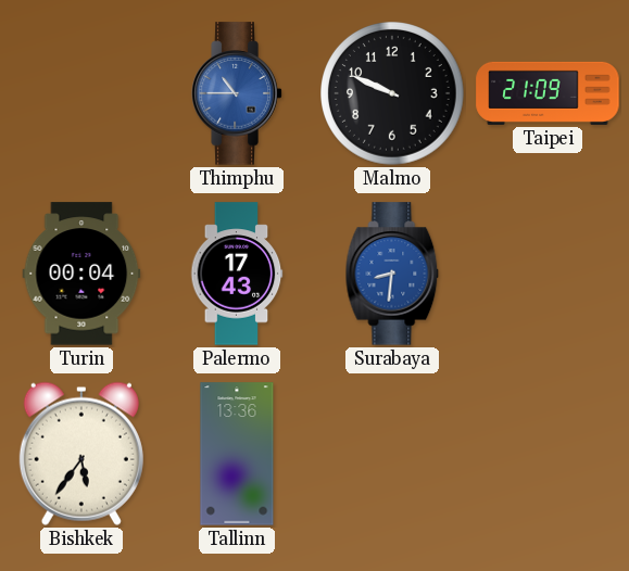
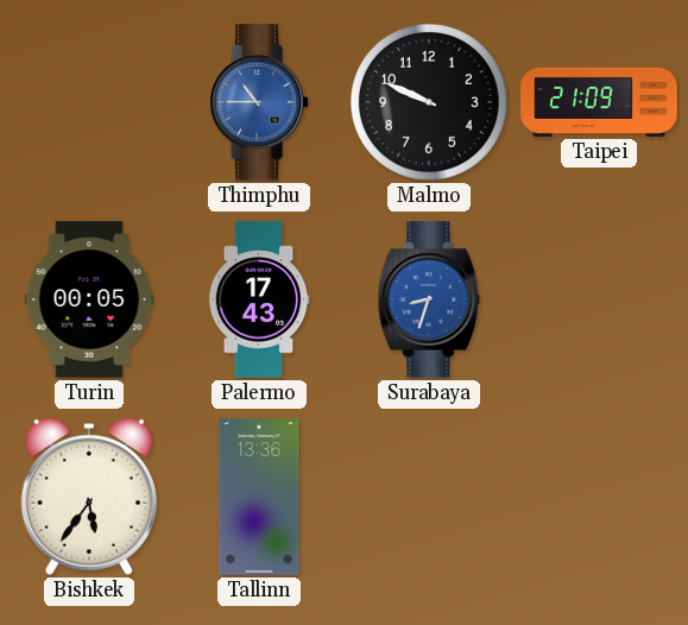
Turin: 00:04 -> 00:05 (89, 299)
Surabaya: 8:31 -> 8:33 (429, 299)
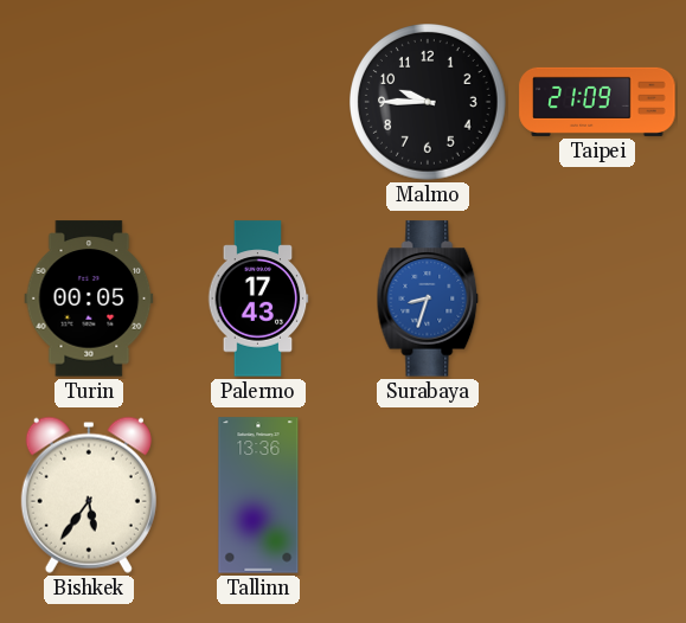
Thimphu: 10:45 -> none (259, 102)
Malmo: 9:49 -> 9:45 (429, 103)
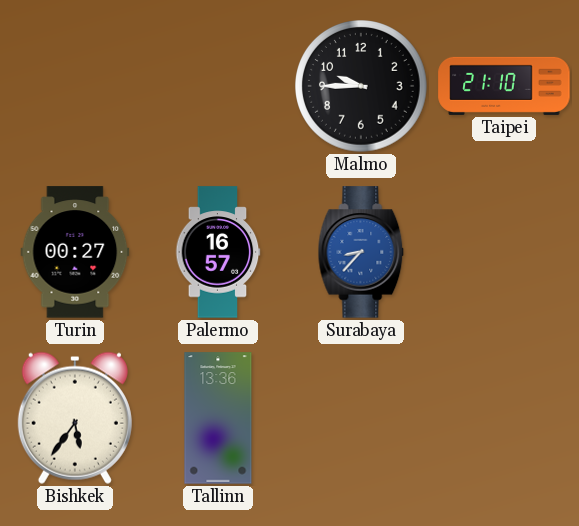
Taipei: 21:09 -> 21:10 (504, 86)
Turin: 00:05 -> 00:27 (75, 252)
Palermo: 17:43 -> 16:57 (218, 252)
Surabaya: 8:33 -> 8:37 (361, 252)
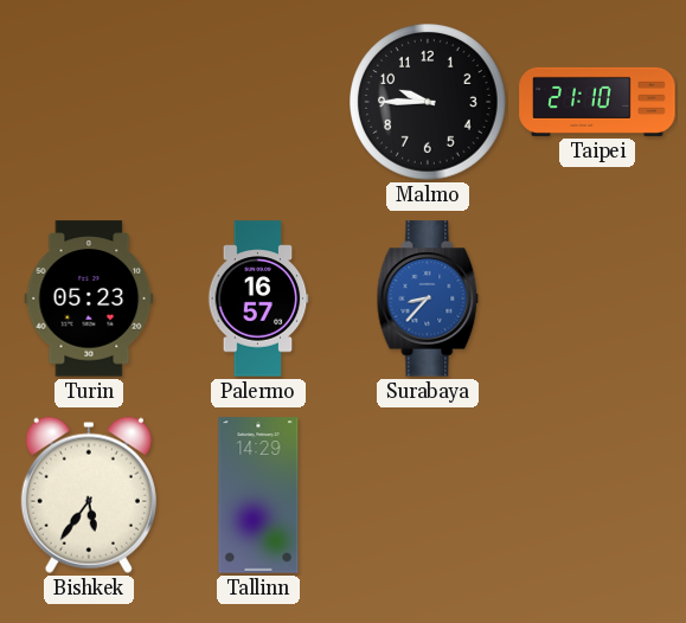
Turin: 00:27 -> 05:23 (89, 298)
Tallinn: 13:36 -> 14:29 (258, 495)
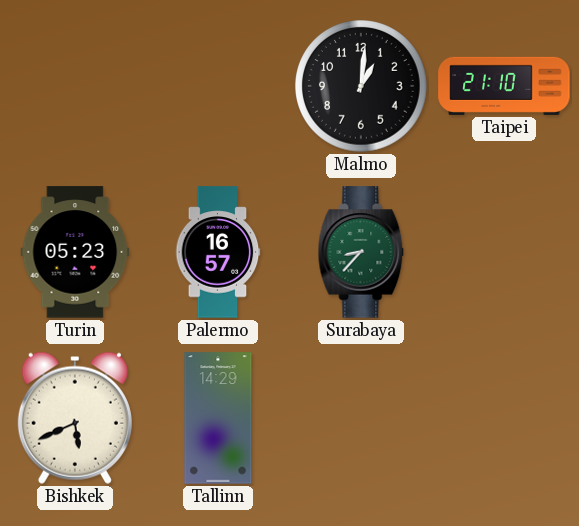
Malmo: 9:45 -> 1:01 (362, 87)
Surabaya dial: blue -> green (361, 252)
Bishkek: 5:36 -> 5:41 (75, 418)
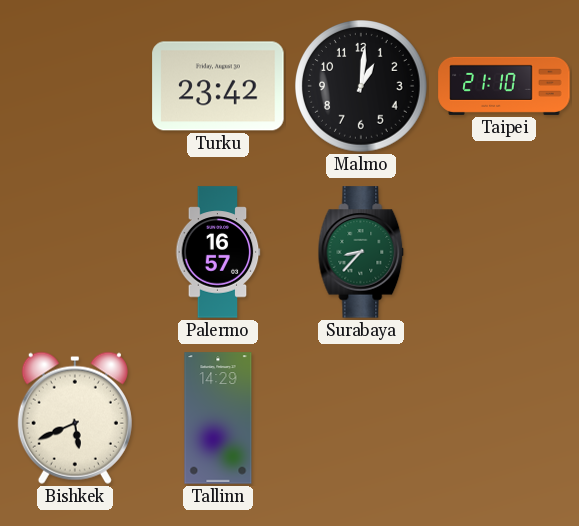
Turku: none -> 23:42 (218, 86)
Turin: 05:23 -> none (75, 252)
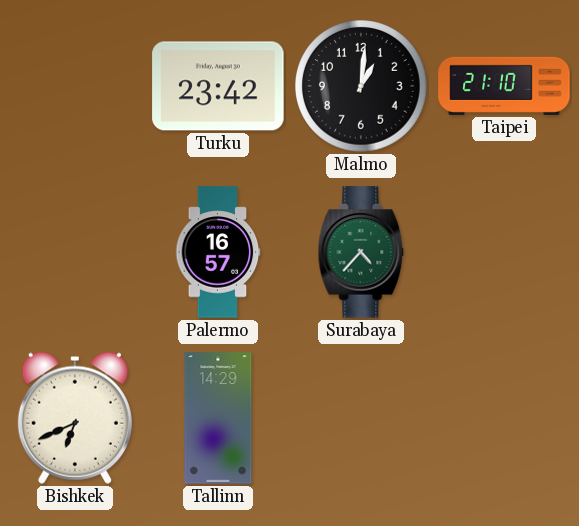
Surabaya: 8:37 -> 4:37 (361, 252)
Bishkek: 5:41 -> 6:41 (75, 418)
